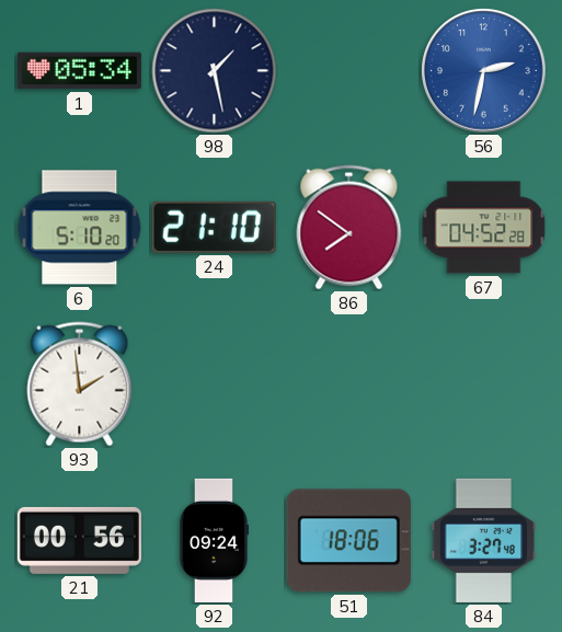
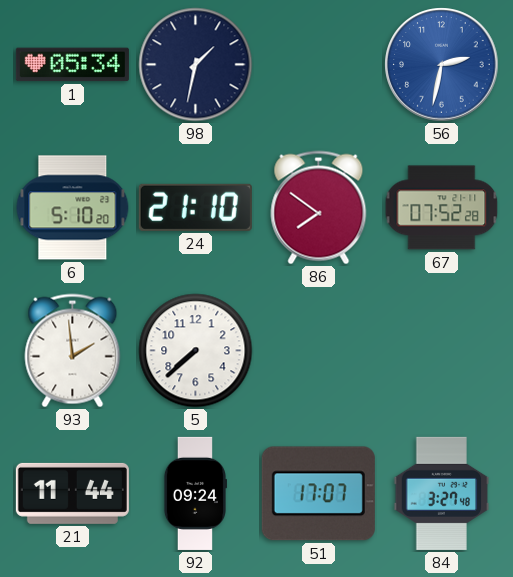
98: 1:28 -> 1:32 (196, 65)
67: 04:52 -> 07:52 (442, 208)
5: none -> 7:38 (196, 351)
21: 00:56 -> 11:44 (72, 493)
51: 18:06 -> 17:07 (318, 494)
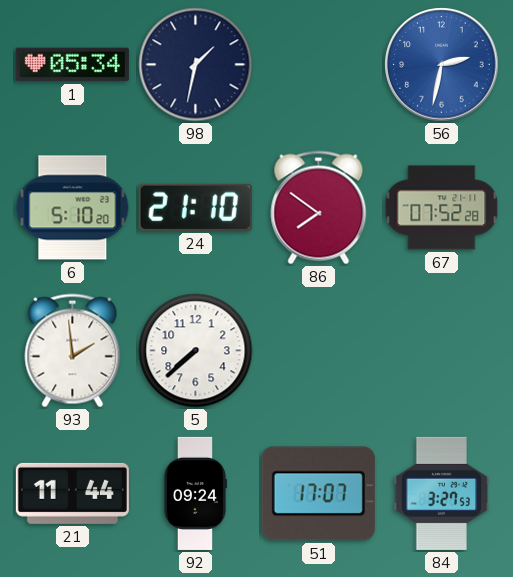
84: 3:27:48 -> 3:27:53 (442, 493)
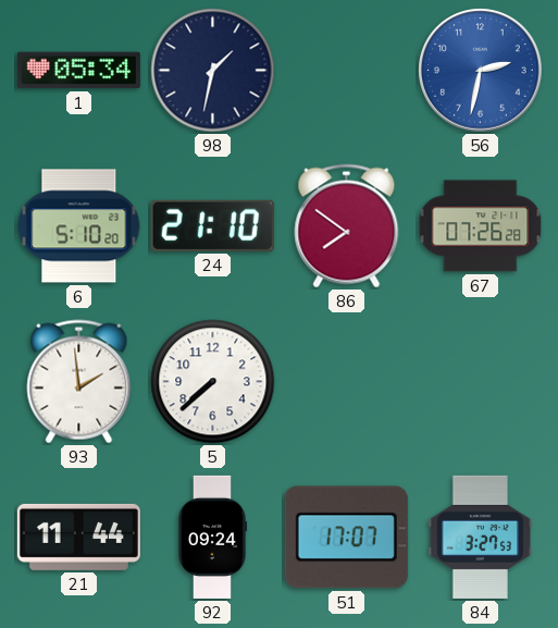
67: 07:52 -> 07:26 (481, 226)
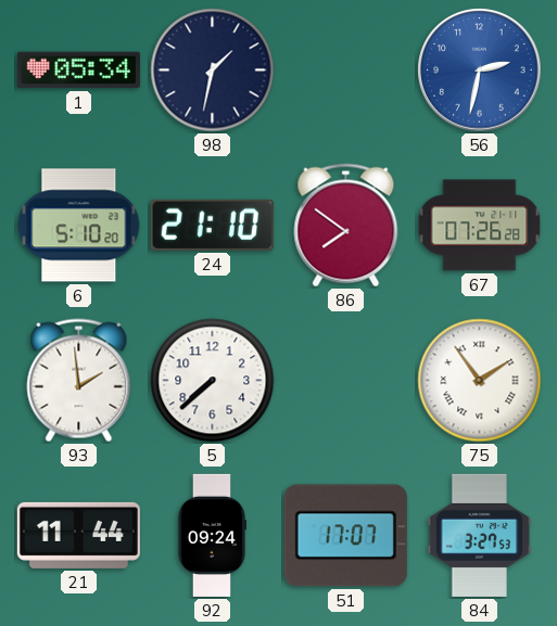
75: none -> 1:54 (480, 381)
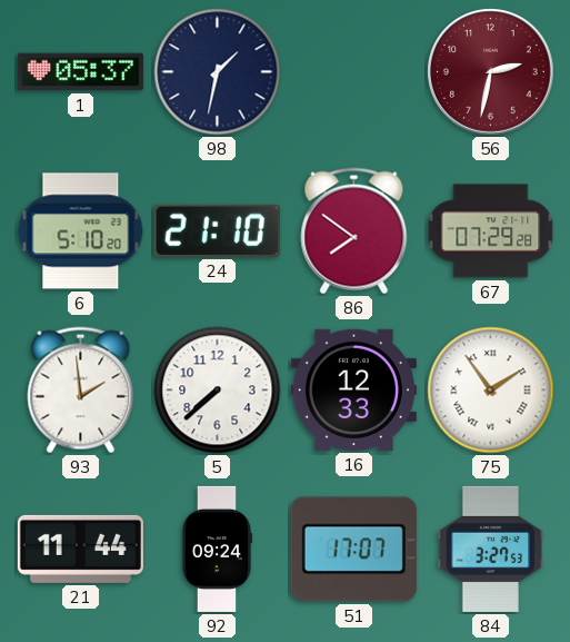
1: 05:34 -> 05:37 (80, 72)
56 dial: blue -> burgundy (491, 72)
67: 07:26 -> 07:29 (491, 231)
16: none -> 12:33 (353, 389)
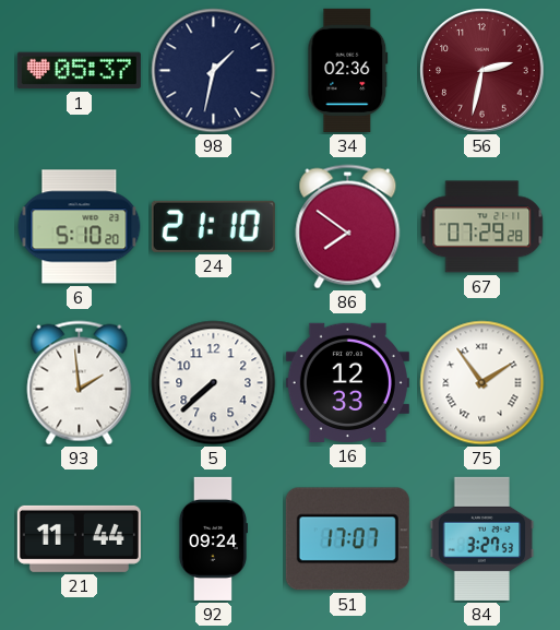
34: none -> 02:36 (348, 70)
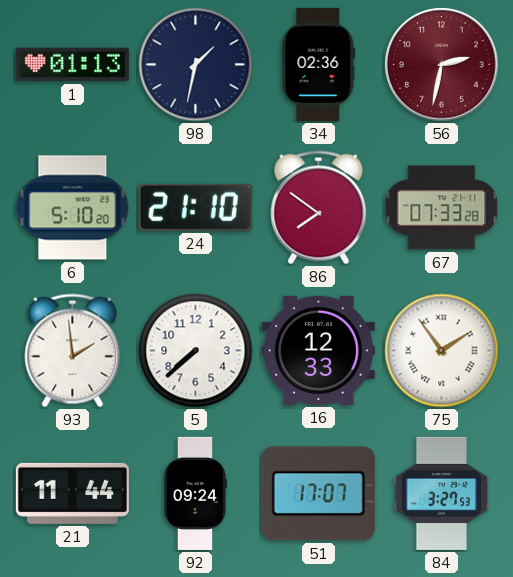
1: 05:37 -> 01:13 (72, 65)
67: 07:29 -> 07:33 (442, 208)
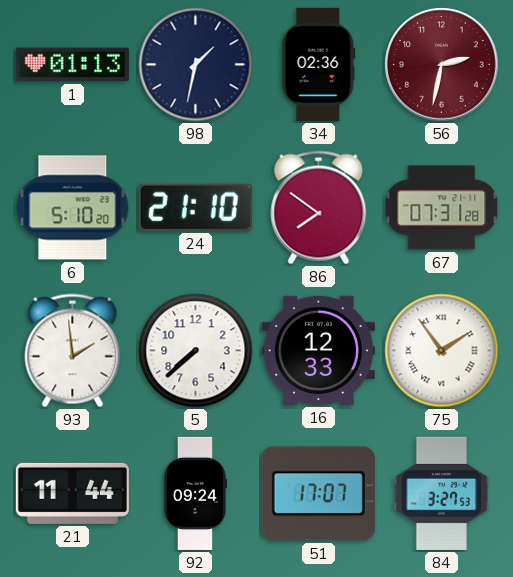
67: 07:33 -> 07:31 (442, 208)
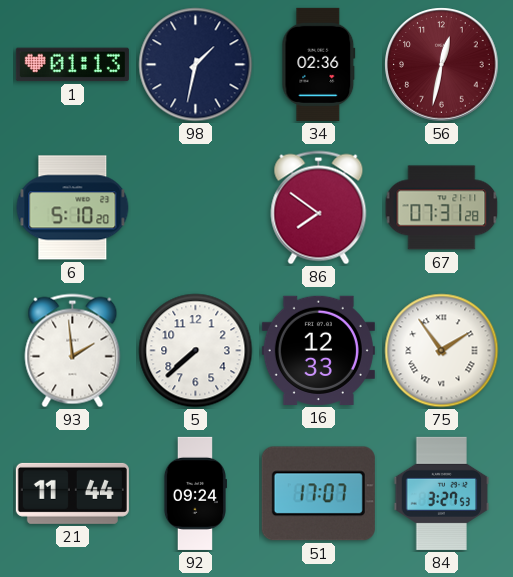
56: 2:32 -> 12:32 (442, 65)
24: 21:10 -> none (195, 207)
